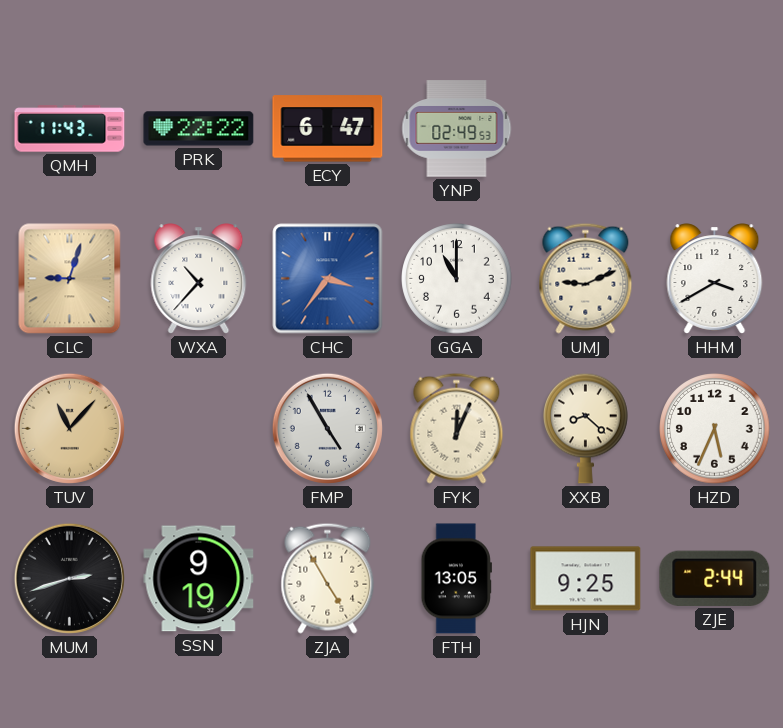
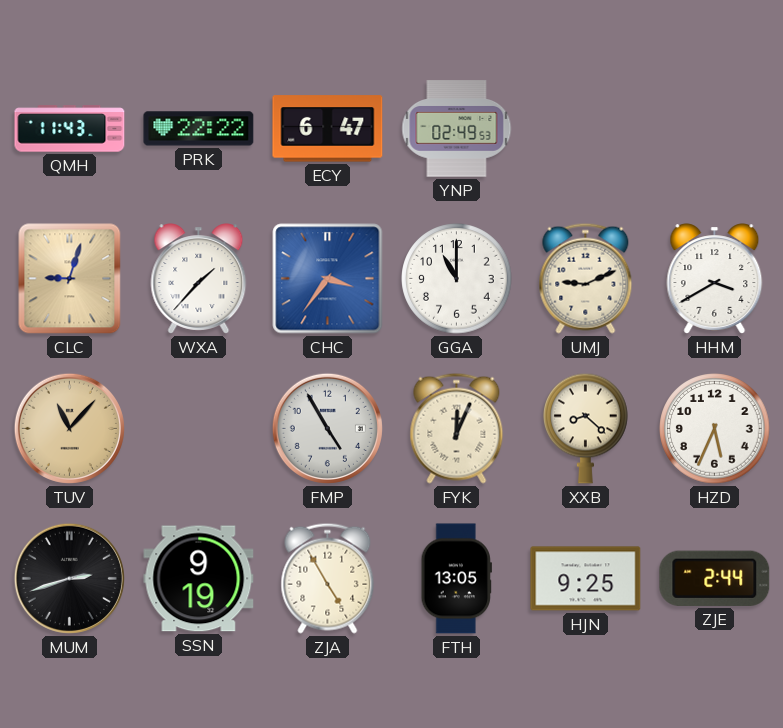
WXA: 10:37 -> 1:37 (199, 279)
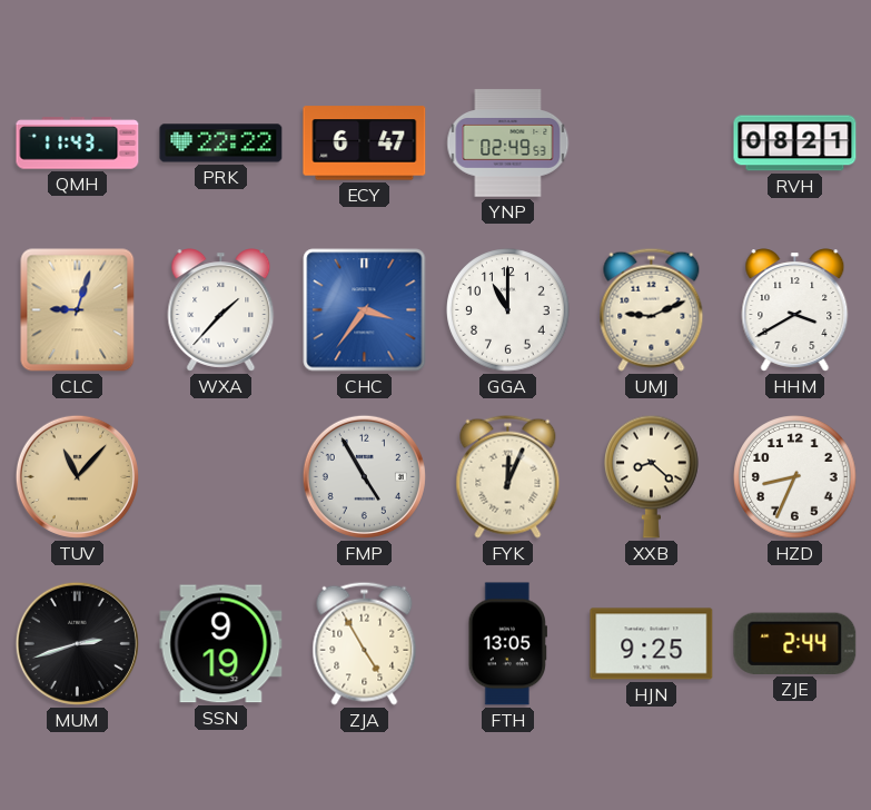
RVH: none -> 08:21 (795, 144)
HZD: 5:34 -> 8:34 (795, 477)
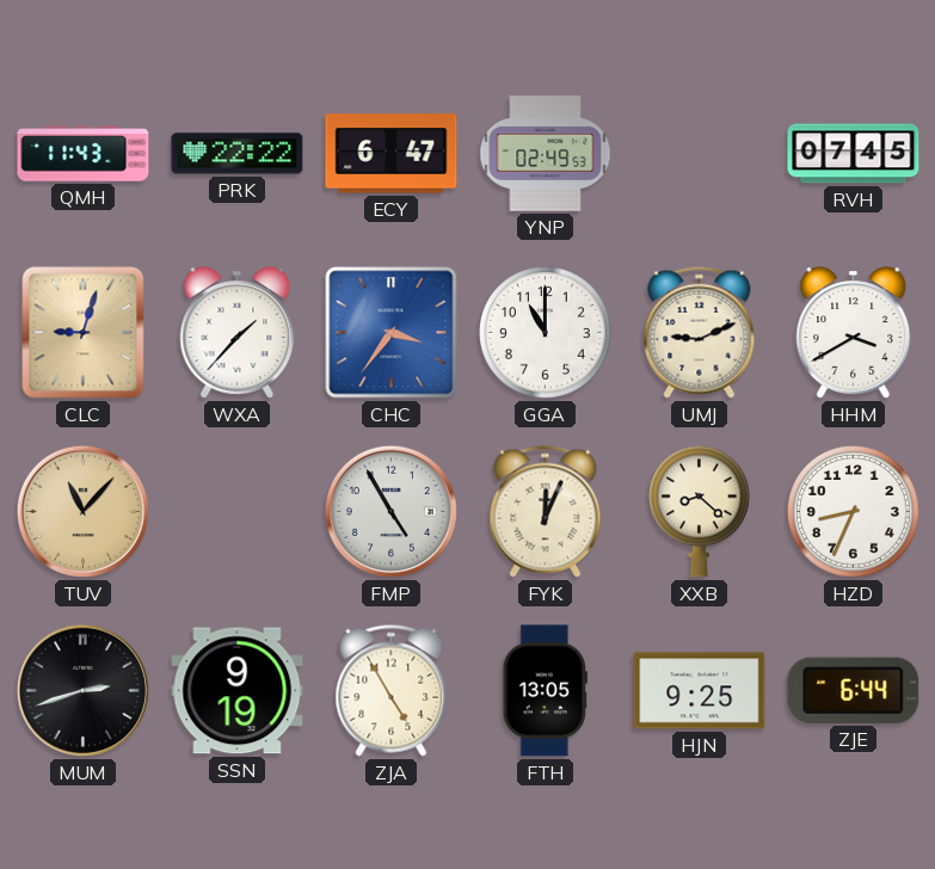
RVH: 08:21 -> 07:45 (854, 154)
ZJE: 2:44 -> 6:44 (854, 690)
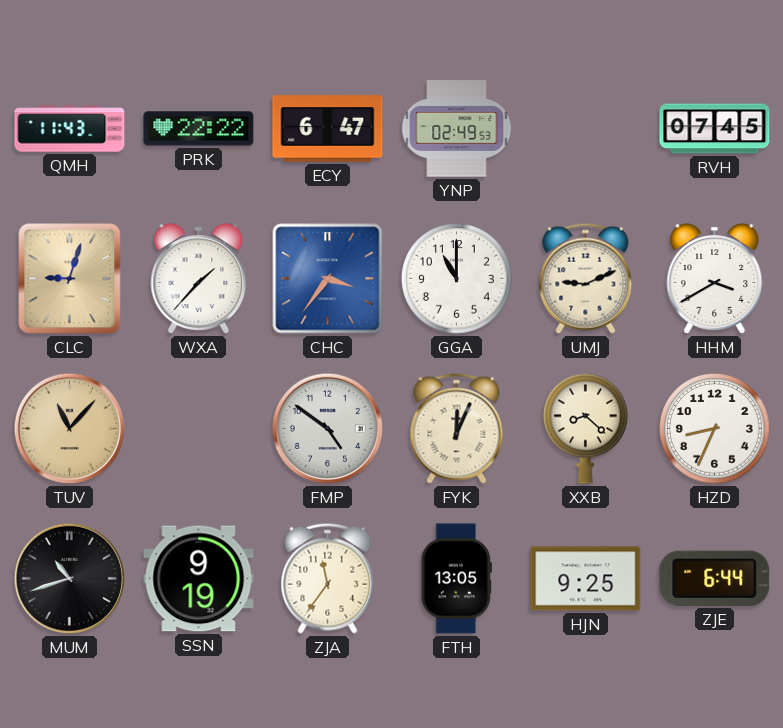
FMP: 4:55 -> 4:51 (327, 428)
MUM: 2:42 -> 10:42 (69, 578)
ZJA: 4:55 -> 11:36 (328, 578)
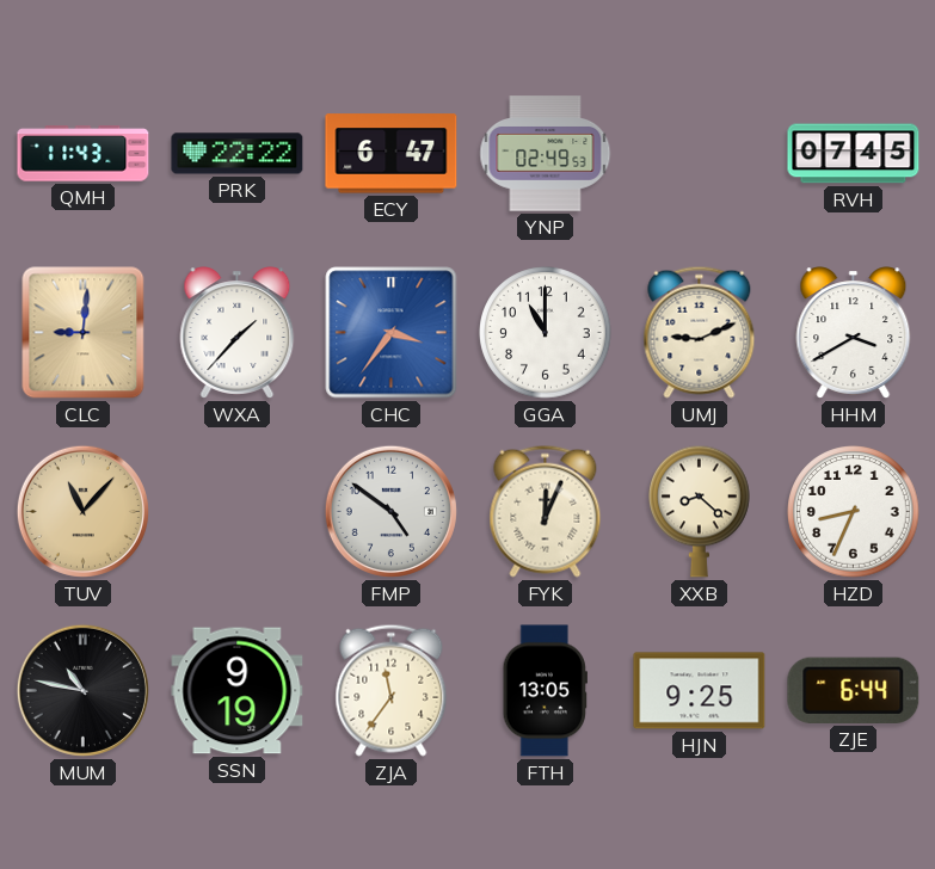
CLC: 9:03 -> 9:01 (84, 333)
MUM: 10:42 -> 10:47 (82, 690)
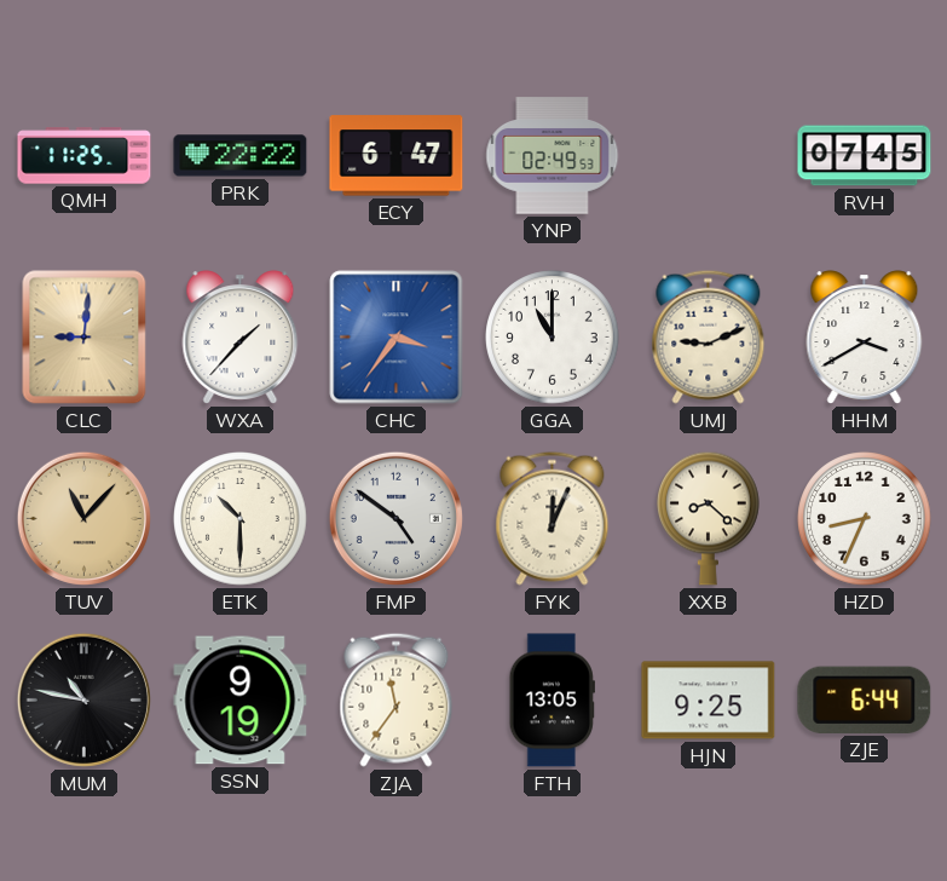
QMH: 11:43 -> 11:25 (85, 156)
ETK: none -> 10:30 (241, 519)
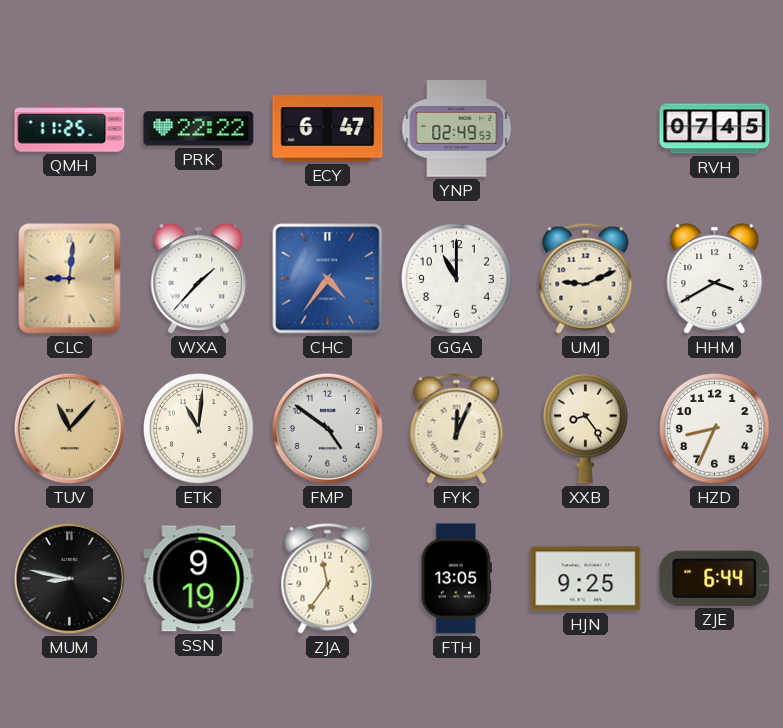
CHC: 3:36 -> 4:36 (328, 279)
ETK: 10:30 -> 11:01 (199, 429)
XXB: 8:22 -> 8:24 (586, 428)
MUM: 10:47 -> 8:47 (69, 578)
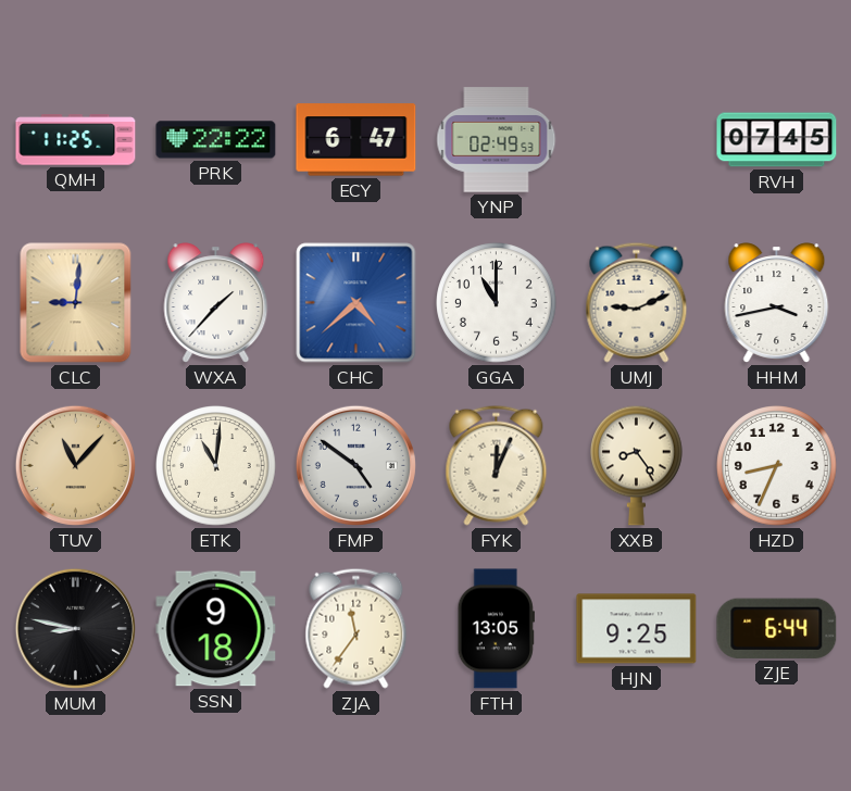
CHC: 4:36 -> 4:38 (356, 303)
HHM: 3:40 -> 3:43 (777, 303)
SSN: 9:19 -> 9:18 (216, 629)
